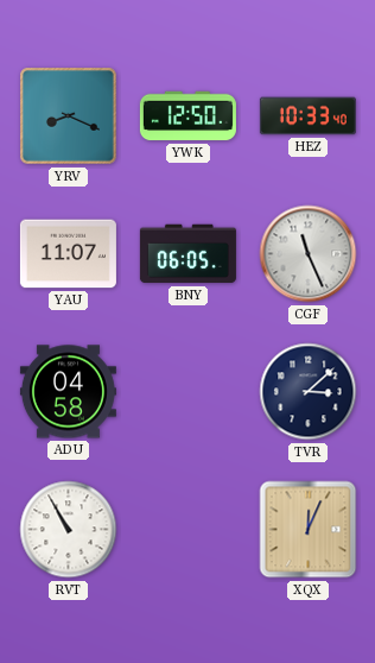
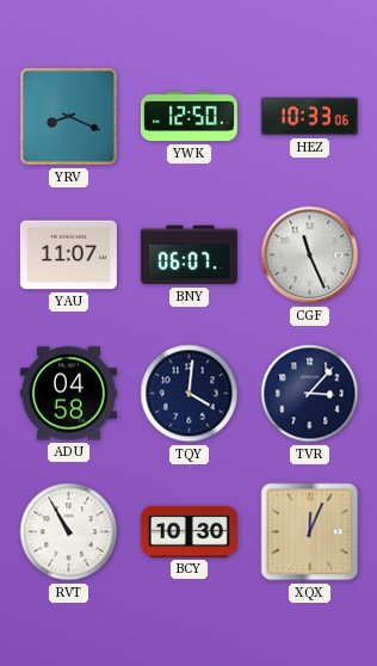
HEZ: 10:33:40 -> 10:33:06 (309, 117)
BNY: 06:05 -> 06:07 (188, 255)
TQY: none -> 4:01 (190, 394)
TVR: 3:08 -> 3:07 (310, 394)
BCY: none -> 10:30 (188, 531)
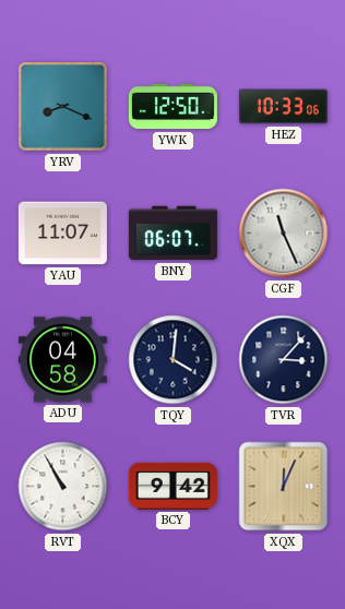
BCY: 10:30 -> 9:42 (172, 486)
